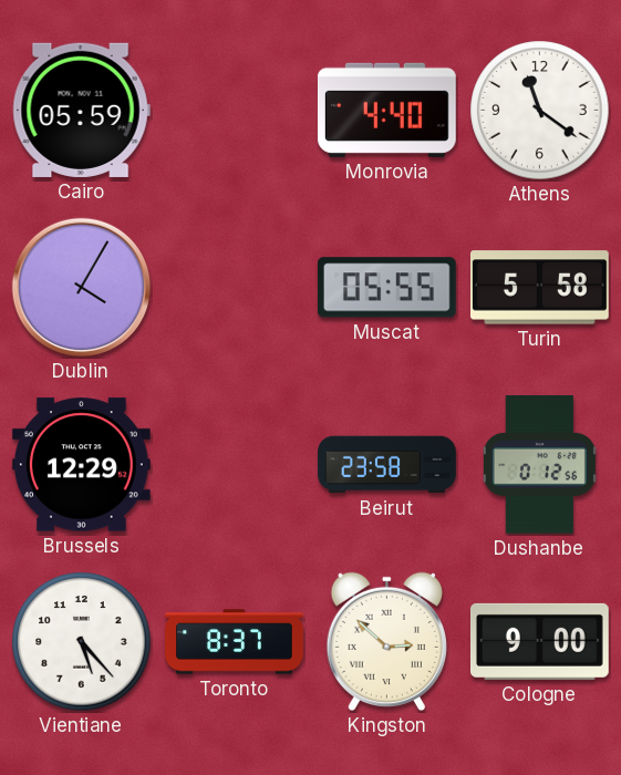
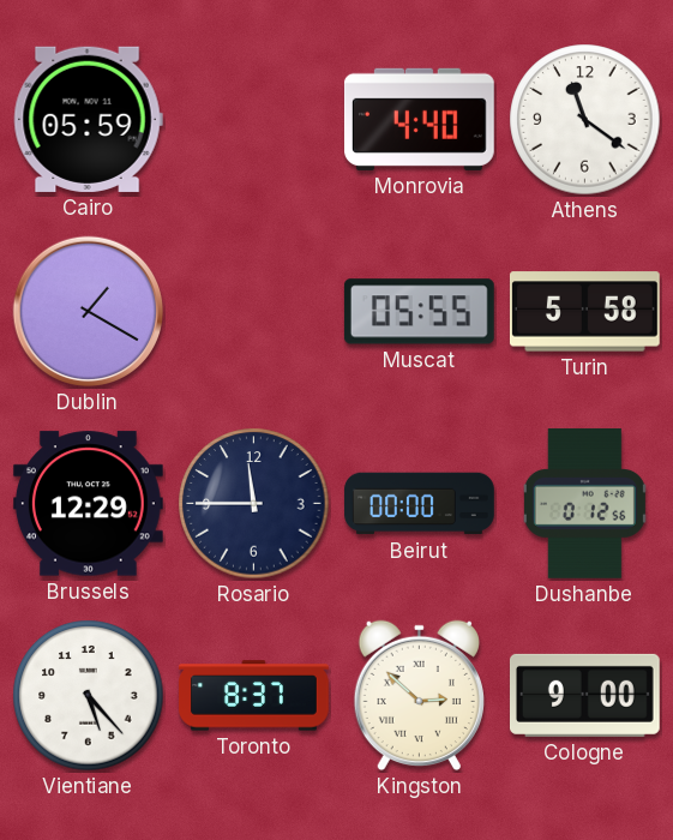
Dublin: 4:05 -> 1:20 (89, 312)
Rosario: none -> 11:45 (254, 504)
Beirut: 23:58 -> 00:00 (420, 504)
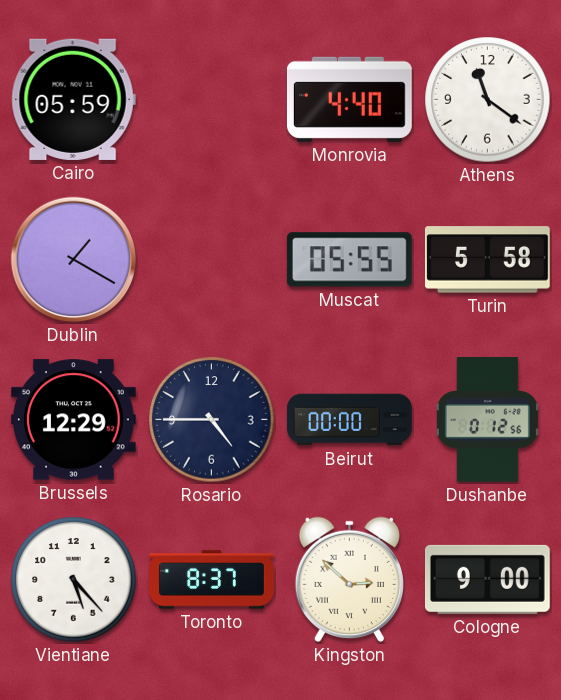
Rosario: 11:45 -> 4:45 (212, 420)
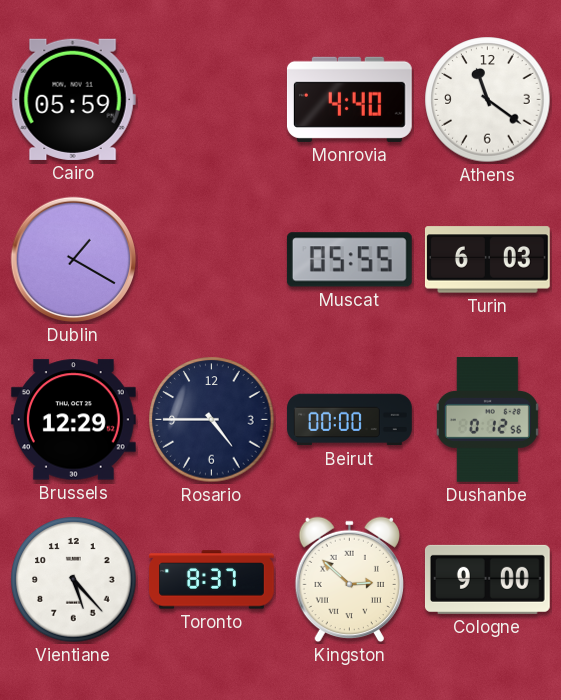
Turin: 5:58 -> 6:03 (488, 260)
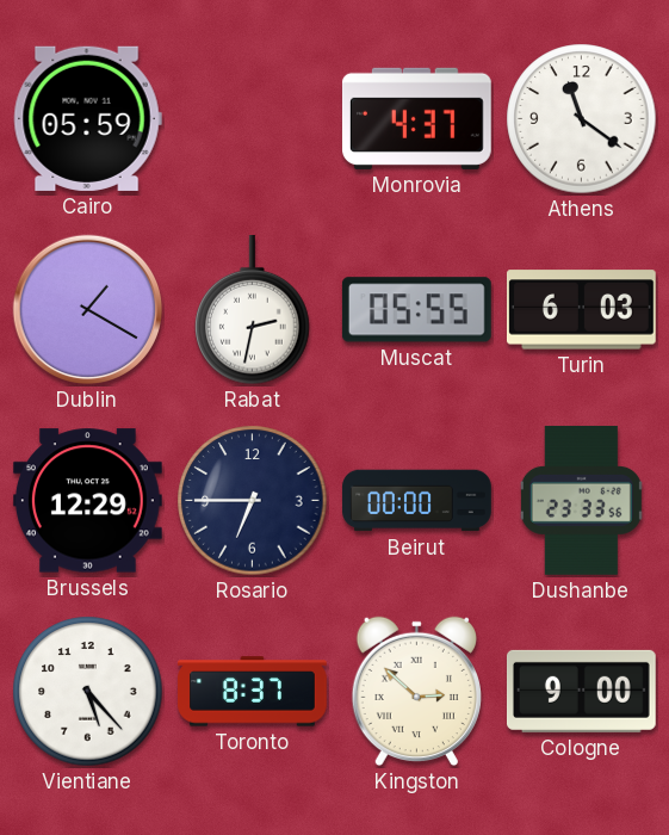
Monrovia: 4:40 -> 4:37 (416, 118)
Rabat: none -> 2:32 (253, 311)
Rosario: 4:45 -> 6:45 (253, 501)
Dushanbe: 0:12 -> 23:33 (581, 501)
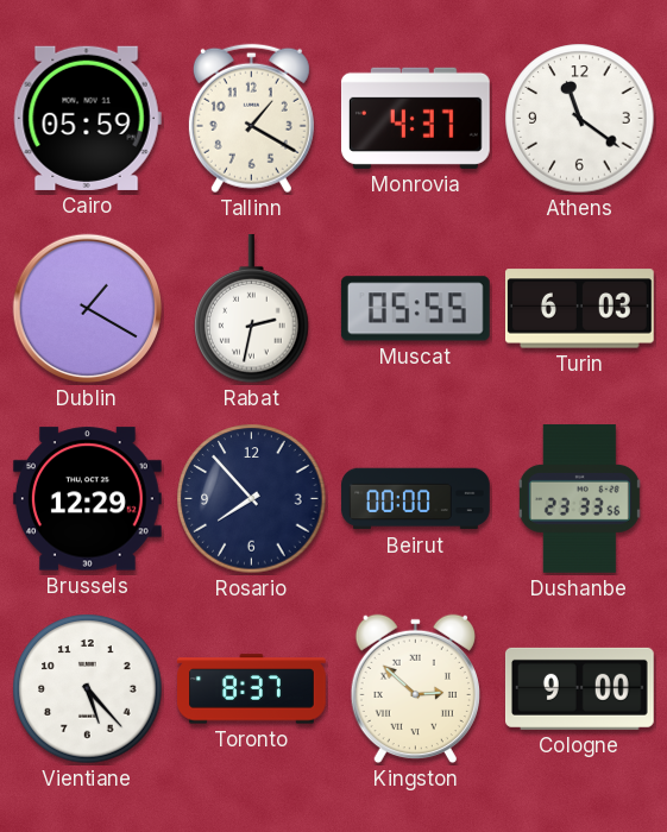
Tallinn: none -> 1:20 (251, 119)
Rosario: 6:45 -> 7:53 (252, 499)
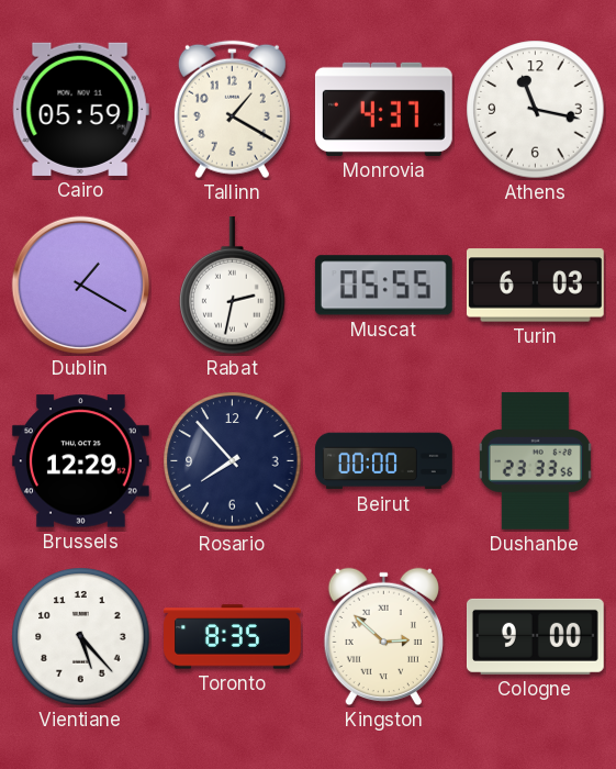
Athens: 11:21 -> 11:17 (536, 110)
Toronto: 8:37 -> 8:35 (233, 637)
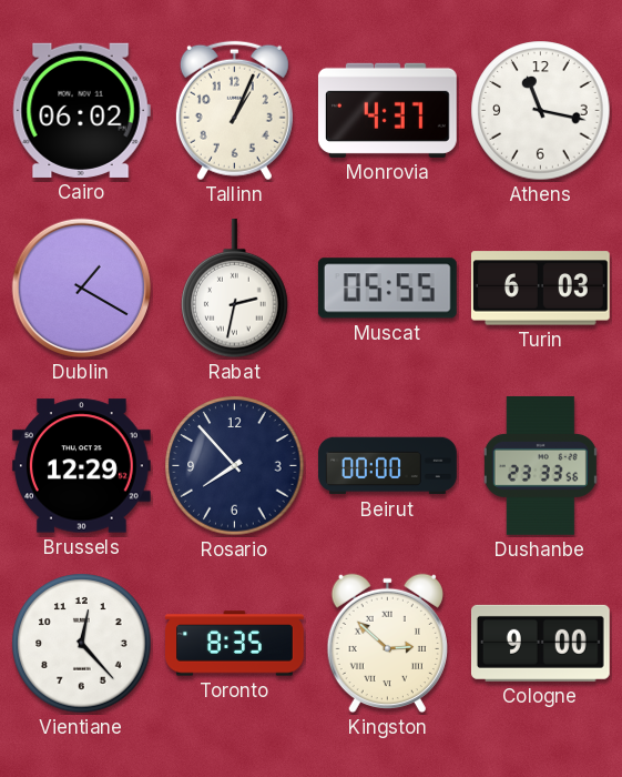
Cairo: 05:59 -> 06:02 (81, 110)
Tallinn: 1:20 -> 1:04 (234, 111)
Vientiane: 5:23 -> 12:23 (82, 644)
